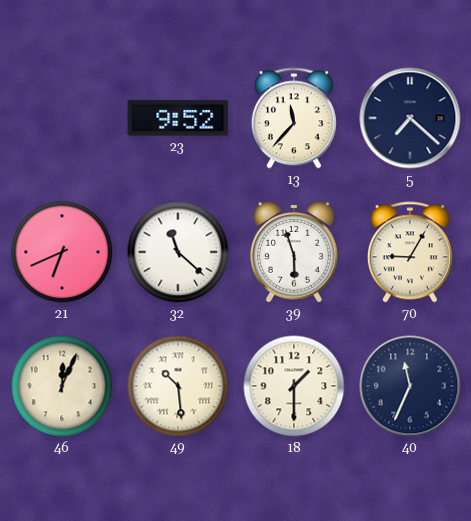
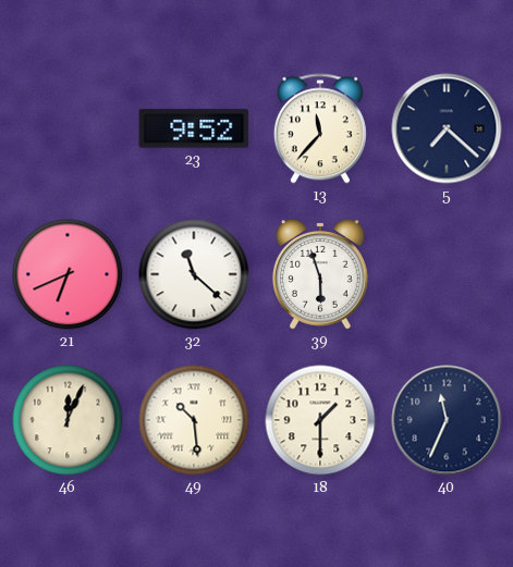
70: 9:05 -> none (410, 252)
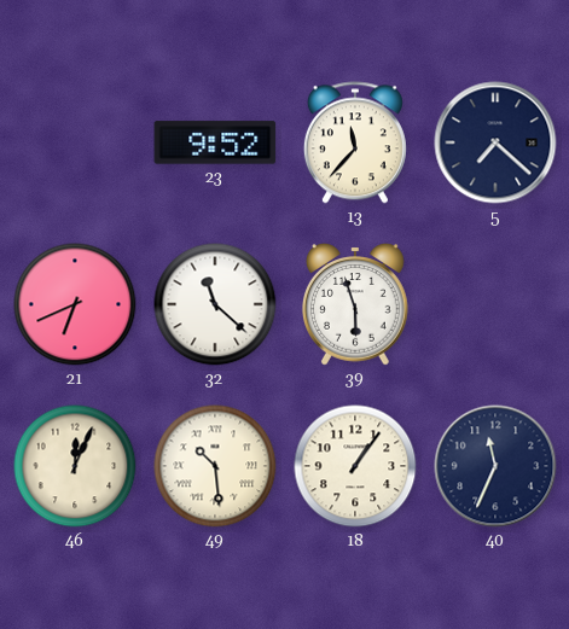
18: 1:30 -> 1:06 (355, 466)
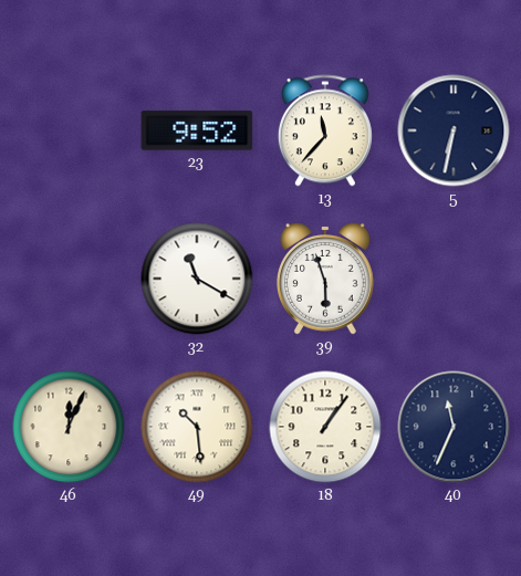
5: 7:22 -> 6:32 (454, 130)
21: 6:41 -> none (75, 304)
32: 11:22 -> 11:20 (197, 279)
